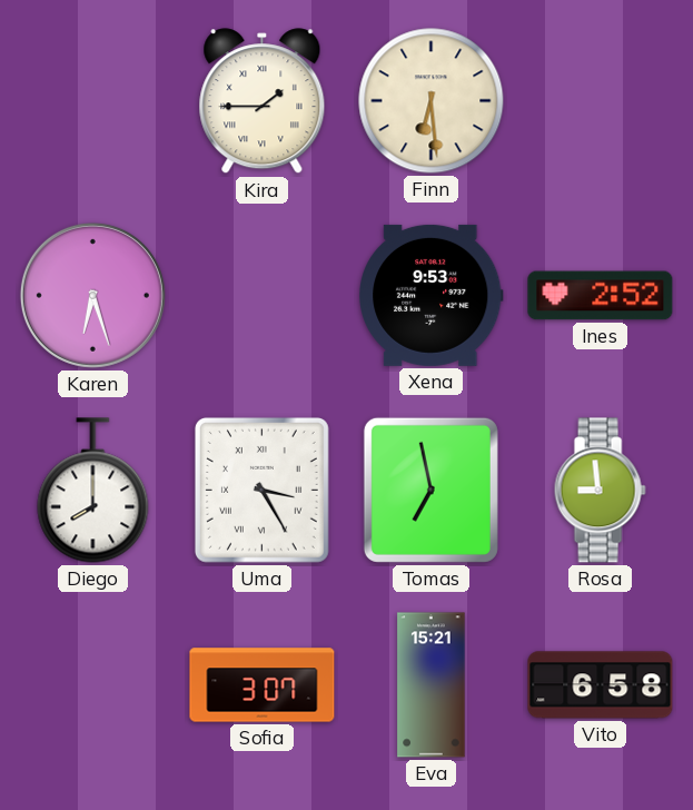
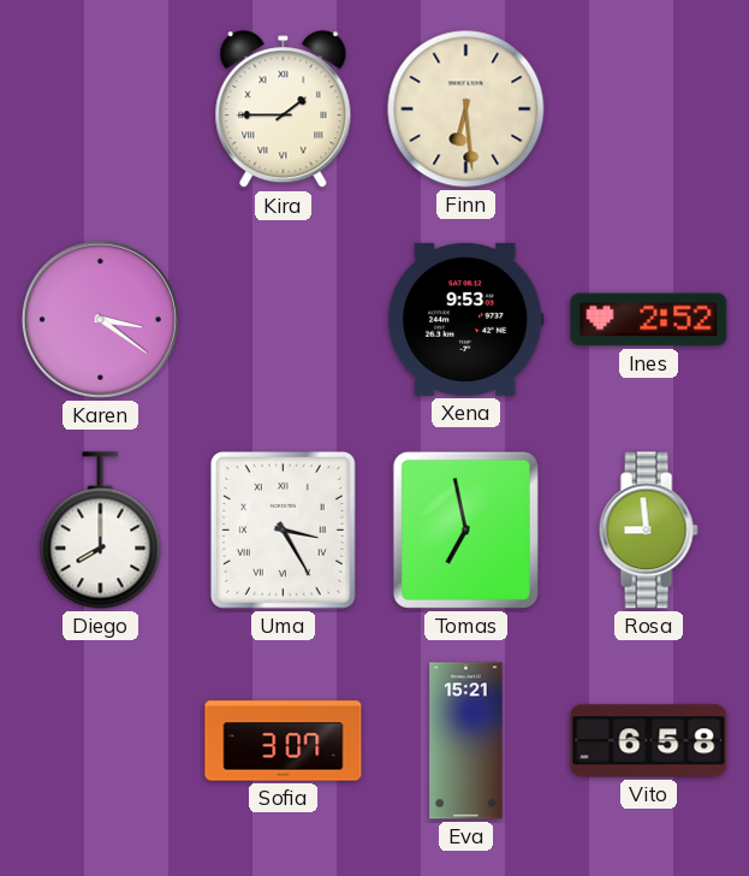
Karen: 6:27 -> 3:21 (100, 319)
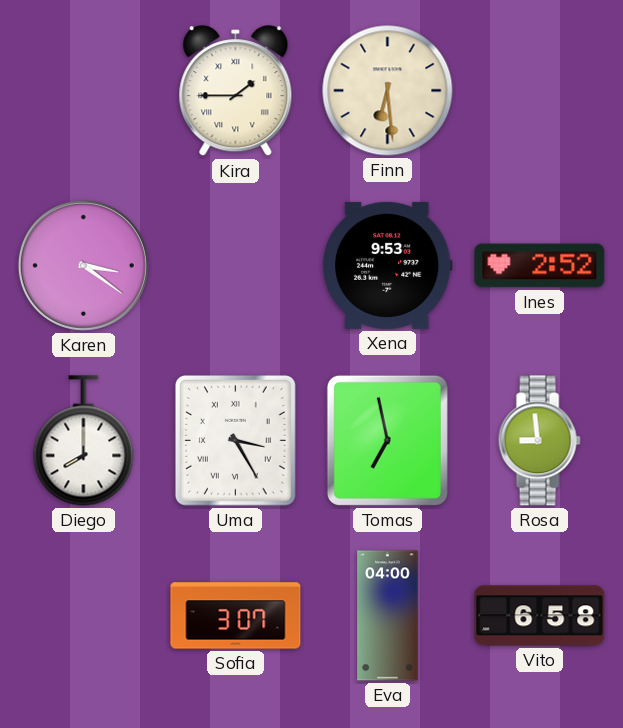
Eva: 15:21 -> 04:00 (388, 616)
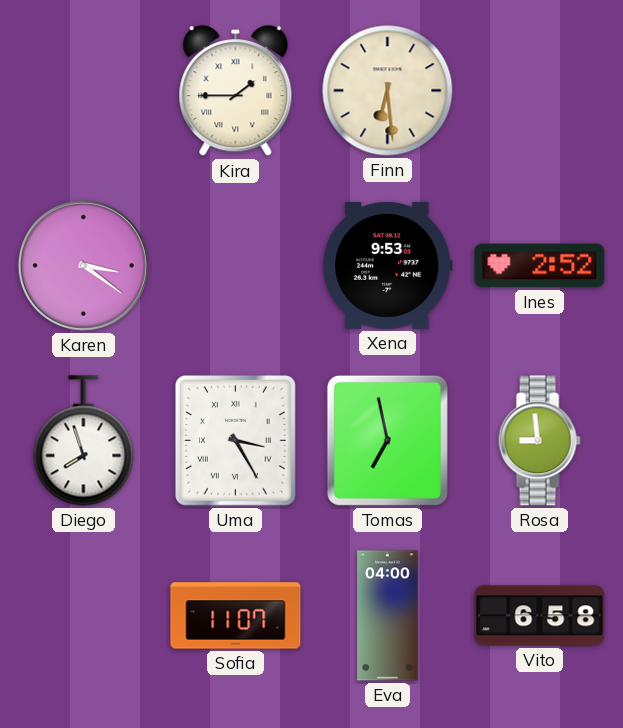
Diego: 8:00 -> 7:57 (84, 441)
Sofia: 3:07 -> 11:07 (236, 616)
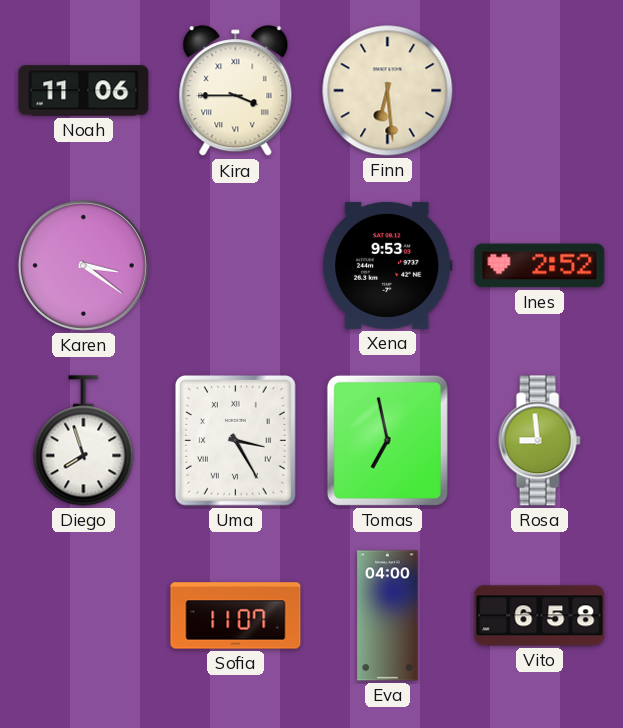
Noah: none -> 11:06 (84, 91)
Kira: 1:45 -> 3:45 (236, 91)
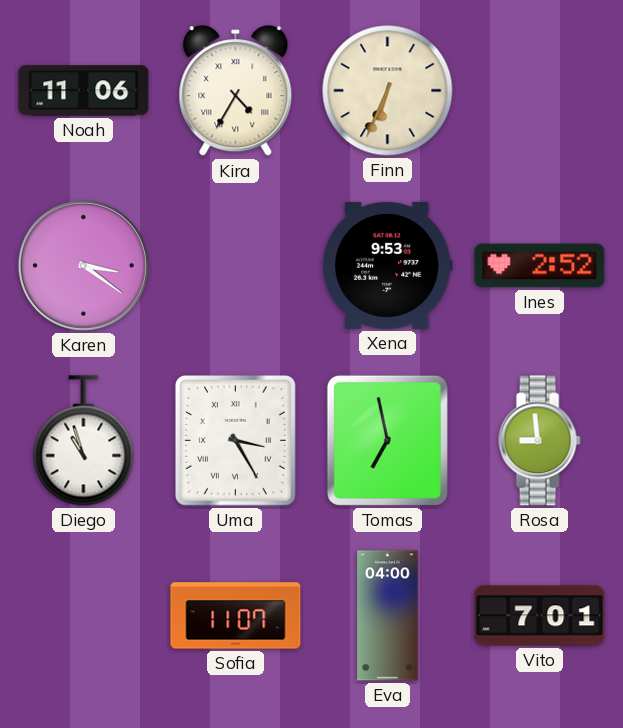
Kira: 3:45 -> 4:35 (236, 91)
Finn: 6:29 -> 6:34 (388, 91)
Diego: 7:57 -> 10:57 (84, 441)
Vito: 6:58 -> 7:01 (540, 616)
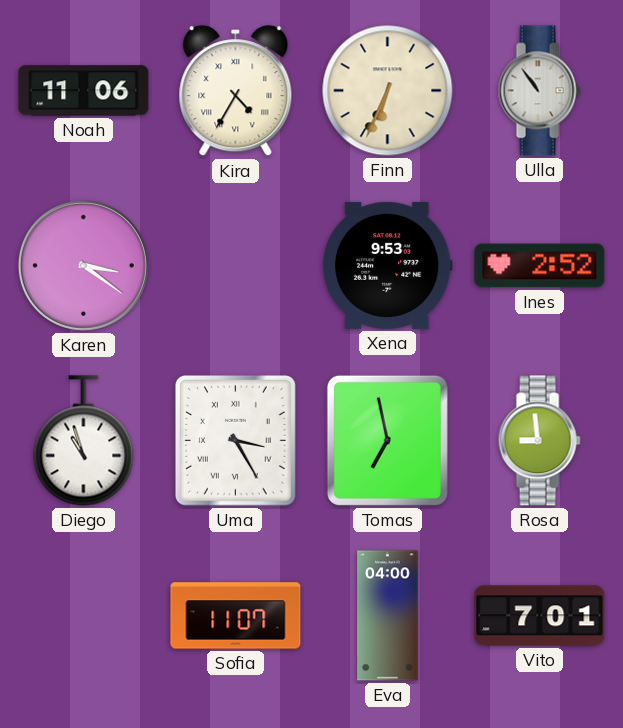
Ulla: none -> 10:54 (539, 91)
